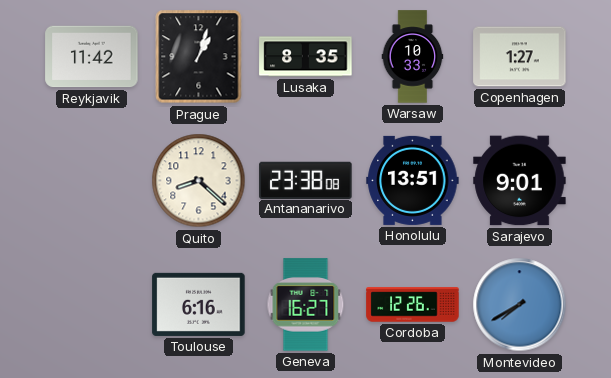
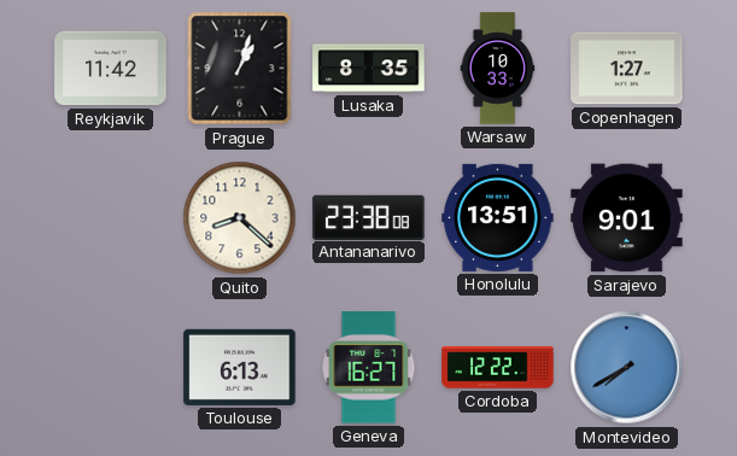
Toulouse: 6:16 -> 6:13 (240, 367)
Cordoba: 12:26 -> 12:22 (498, 368)
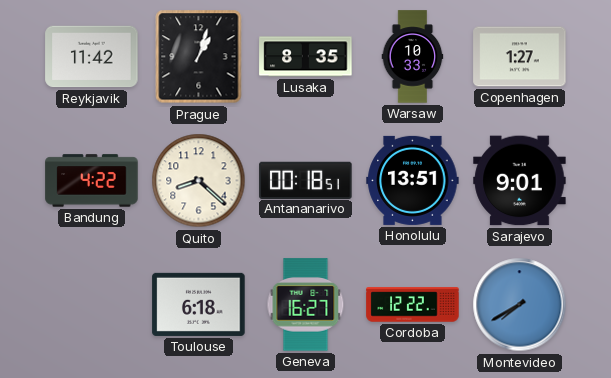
Bandung: none -> 4:22 (92, 181)
Antananarivo: 23:38 -> 00:18 (306, 180)
Toulouse: 6:13 -> 6:18 (199, 304)
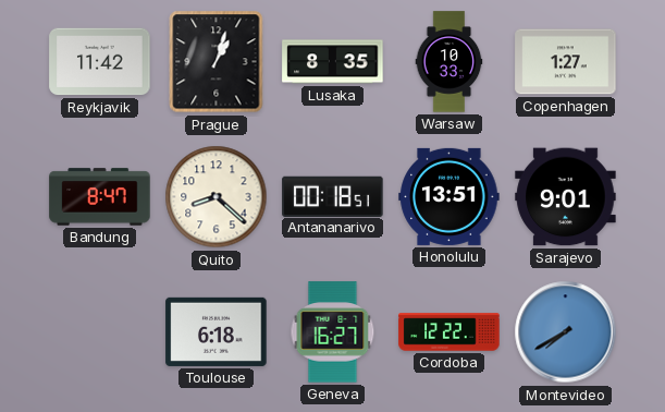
Bandung: 4:22 -> 8:47 (100, 197)
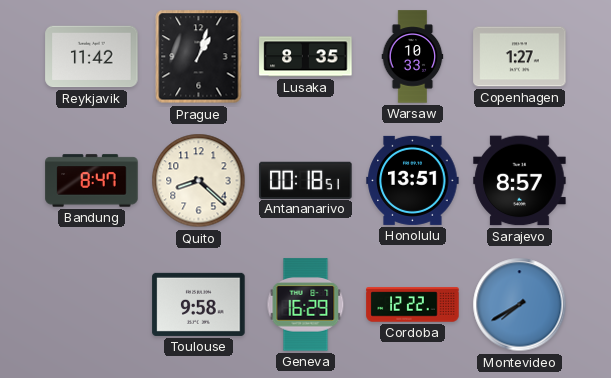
Sarajevo: 9:01 -> 8:57 (520, 181)
Toulouse: 6:18 -> 9:58 (199, 304)
Geneva: 16:27 -> 16:29 (306, 305)
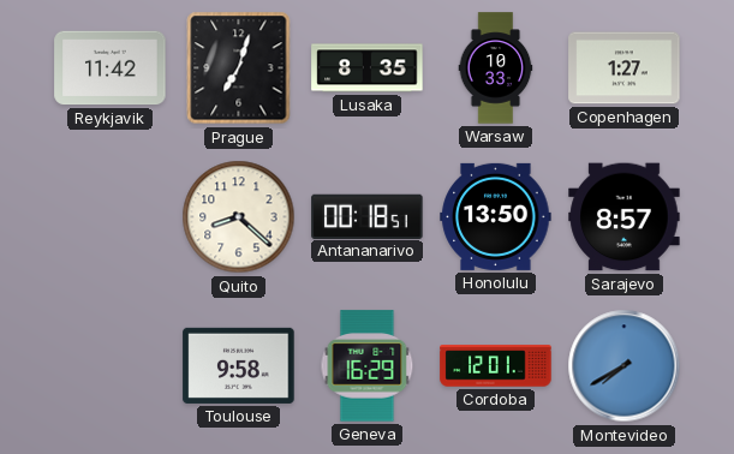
Prague: 1:03 -> 7:03 (239, 68)
Bandung: 8:47 -> none (92, 181)
Honolulu: 13:51 -> 13:50 (496, 216)
Cordoba: 12:22 -> 12:01 (496, 366)
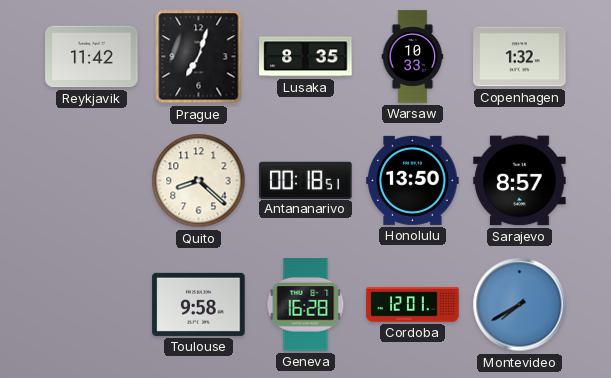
Copenhagen: 1:27 -> 1:32 (520, 57)
Geneva: 16:29 -> 16:28 (306, 305)
